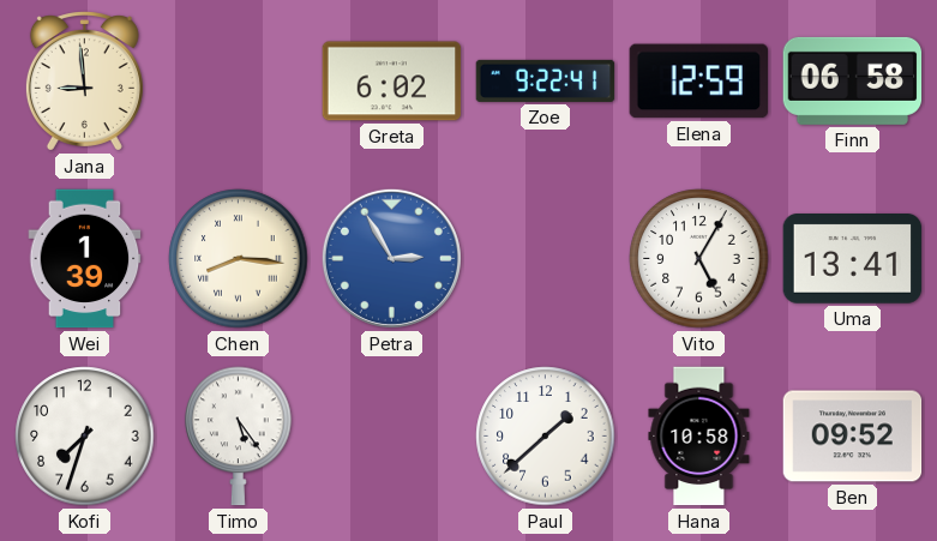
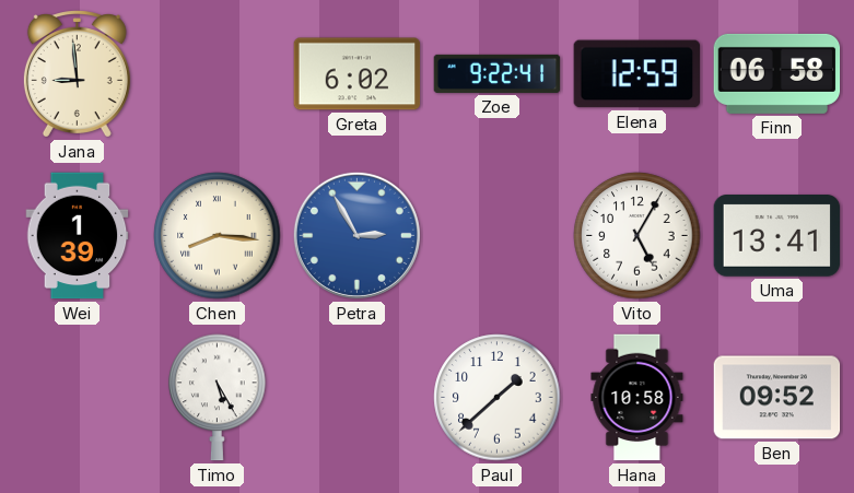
Kofi: 7:33 -> none (85, 437)
Timo: 5:24 -> 5:25 (218, 398)
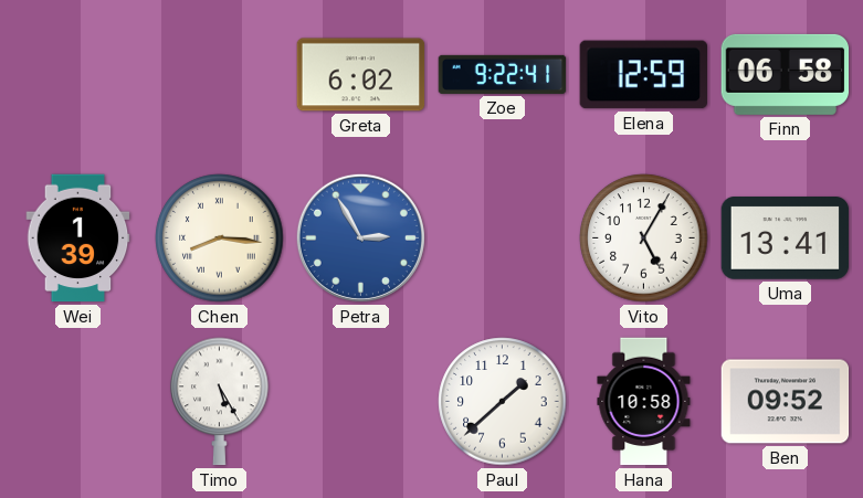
Jana: 8:59 -> none (77, 74)
